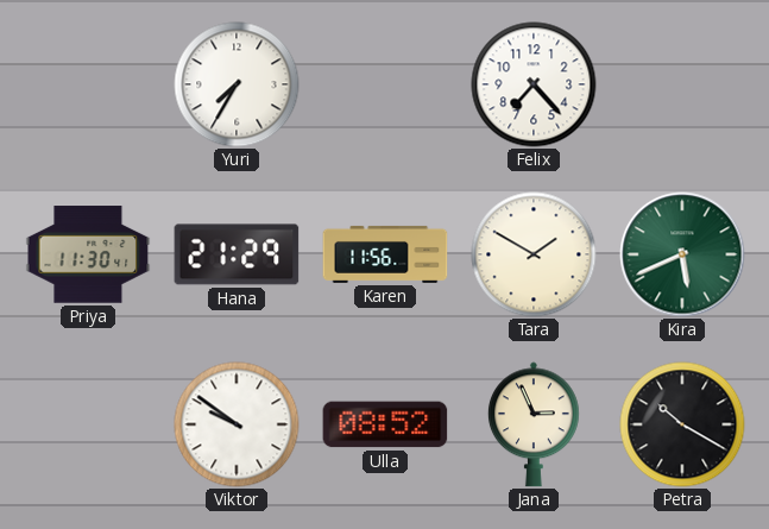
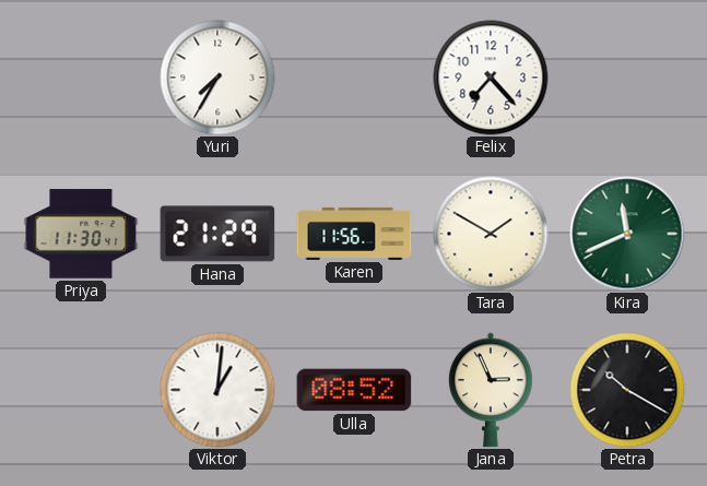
Kira: 5:41 -> 11:41 (627, 234)
Viktor: 9:51 -> 1:01 (217, 390)
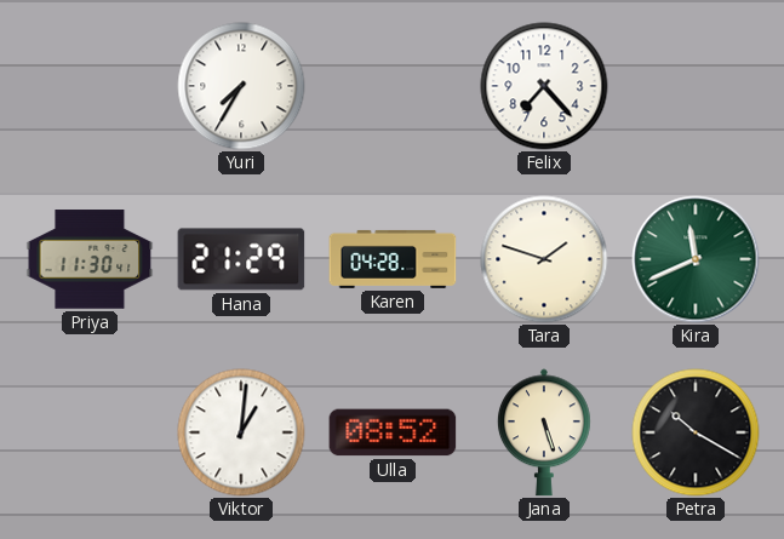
Karen: 11:56 -> 04:28 (393, 259)
Tara: 1:50 -> 1:48 (544, 259)
Jana: 2:56 -> 5:27 (544, 432)
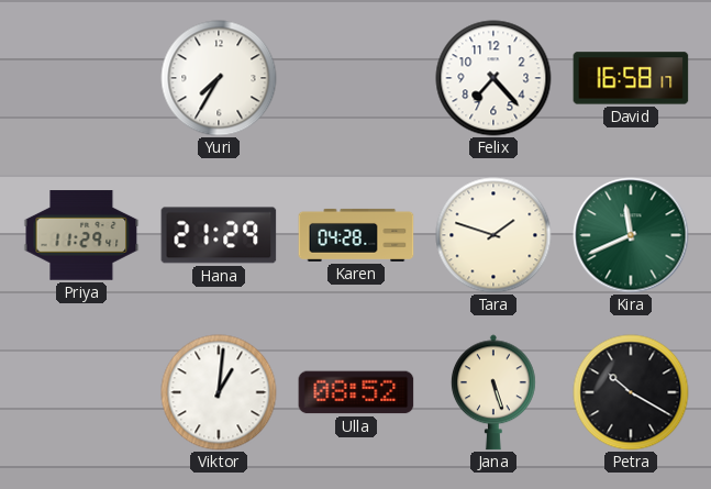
David: none -> 16:58 (631, 78)
Priya: 11:30 -> 11:29 (81, 235)
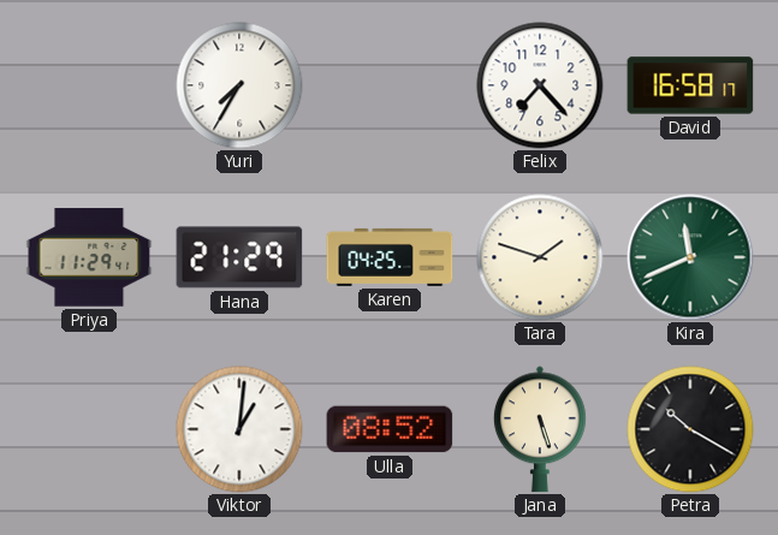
Karen: 04:28 -> 04:25 (390, 257)
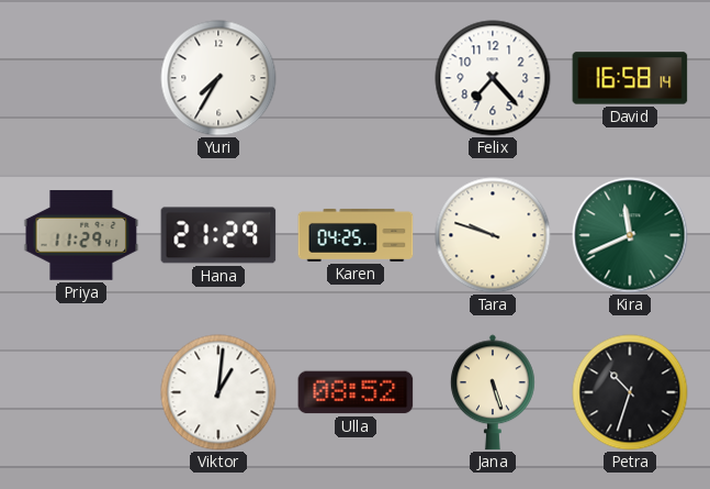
David: 16:58:17 -> 16:58:14 (630, 78)
Tara: 1:48 -> 9:48 (493, 235)
Petra: 10:20 -> 10:33 (630, 392)
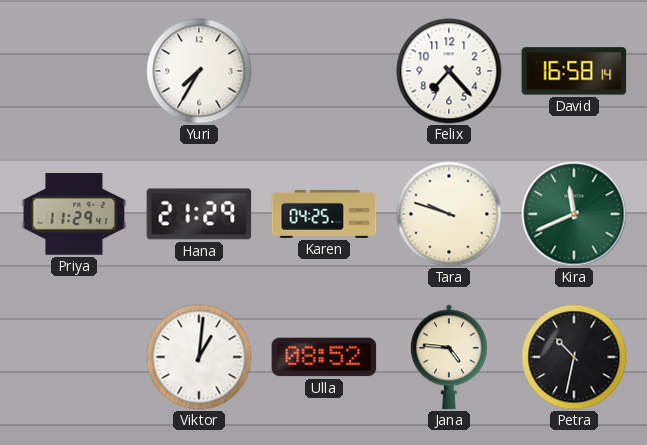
Jana: 5:27 -> 4:46 (449, 357)
Petra: 10:33 -> 10:32 (574, 357)
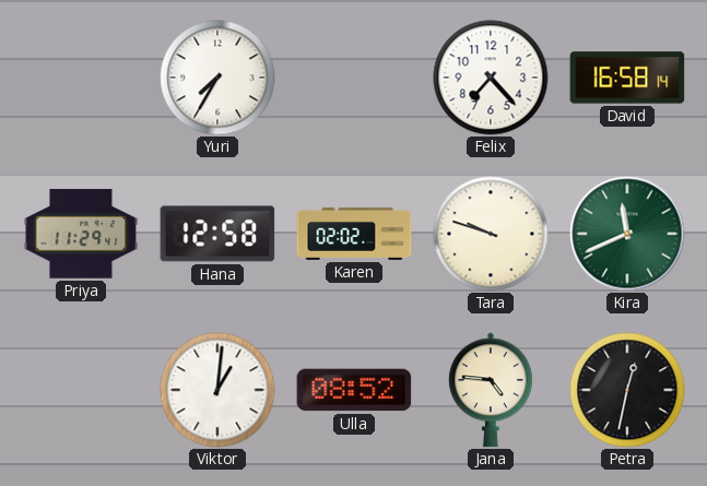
Hana: 21:29 -> 12:58 (217, 234)
Karen: 04:25 -> 02:02 (354, 234)
Petra: 10:32 -> 12:32 (627, 390)
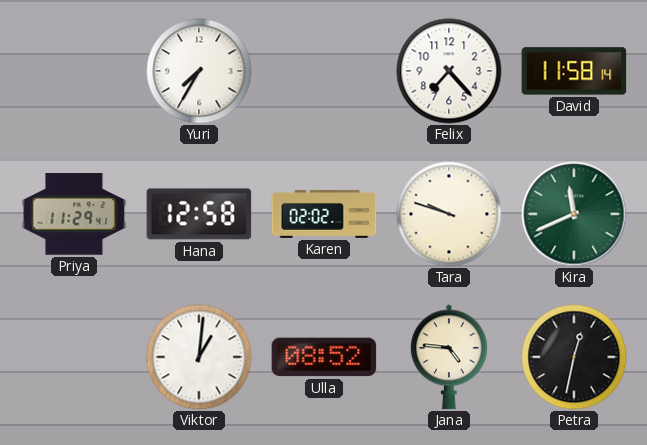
David: 16:58 -> 11:58 (574, 71)
